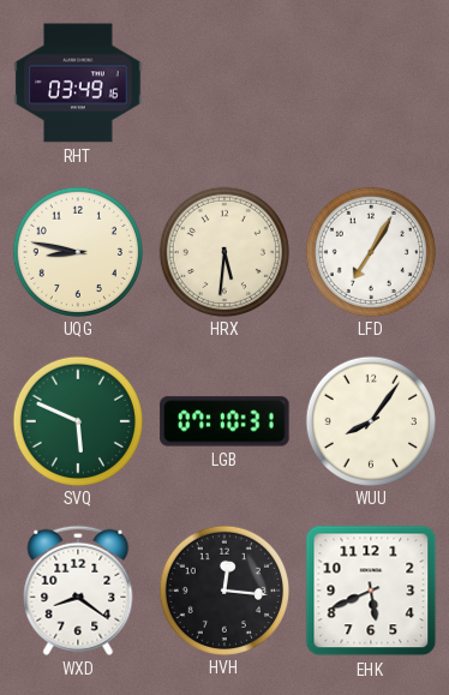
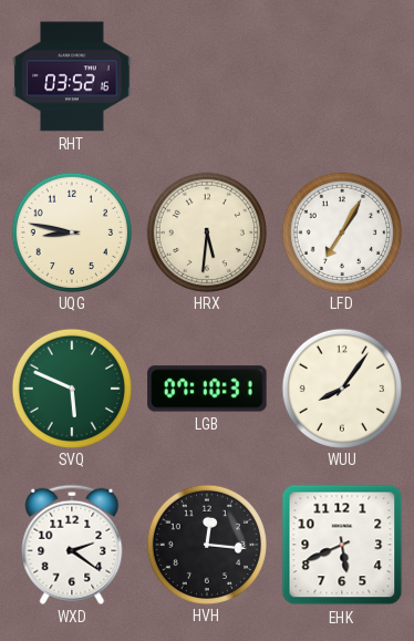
RHT: 03:49 -> 03:52 (72, 76)
WXD: 8:21 -> 2:21 (72, 545)
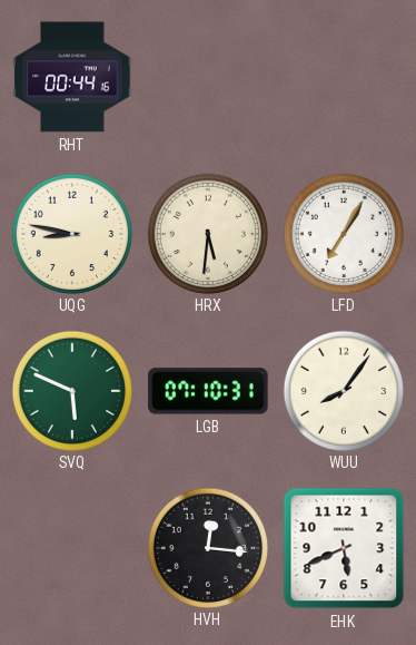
RHT: 03:52 -> 00:44 (72, 77)
WXD: 2:21 -> none (72, 545)
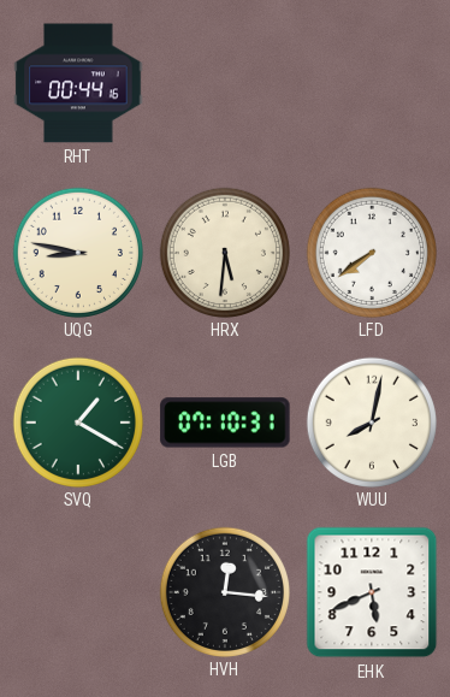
LFD: 7:05 -> 7:39 (371, 252)
SVQ: 5:49 -> 1:20 (77, 421)
WUU: 8:06 -> 8:02 (371, 421)
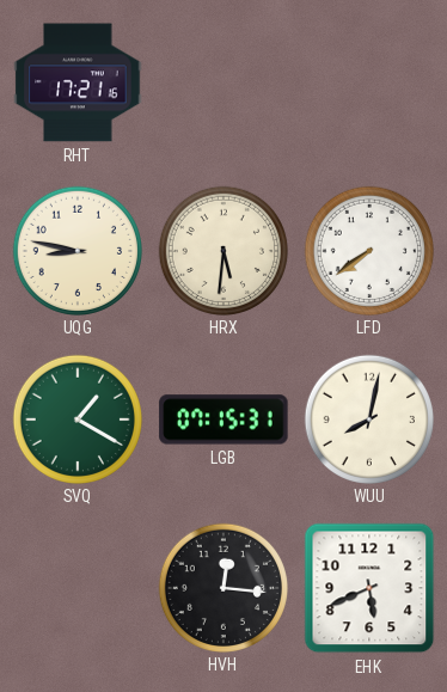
RHT: 00:44 -> 17:21 (78, 82)
LGB: 07:10 -> 07:15 (223, 420)
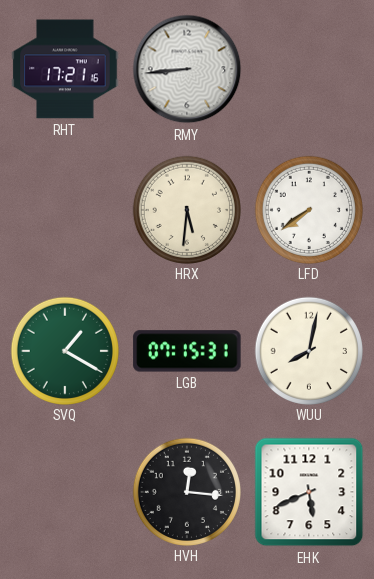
RMY: none -> 8:44 (187, 69)
UQG: 8:47 -> none (76, 250)
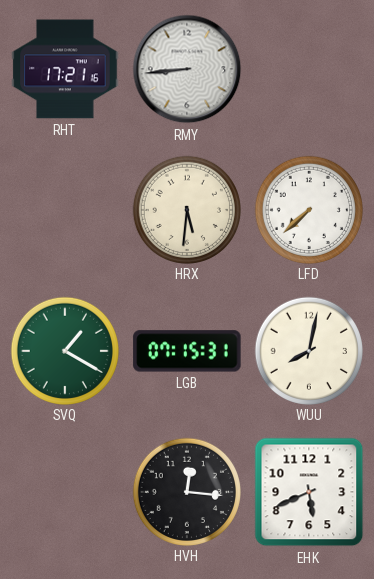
LFD: 7:39 -> 7:38 (308, 209)
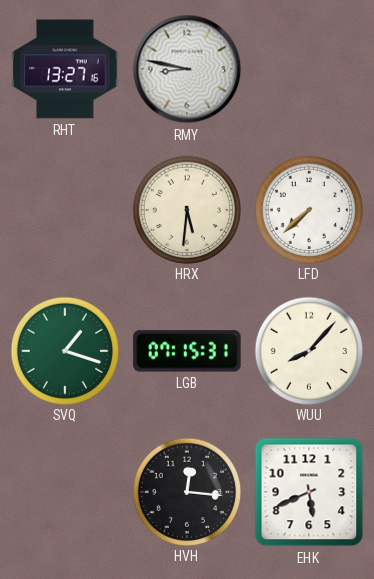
RHT: 17:21 -> 13:27 (65, 69)
RMY: 8:44 -> 8:47 (187, 69)
SVQ: 1:20 -> 1:18 (64, 350)
WUU: 8:02 -> 8:07 (308, 350)
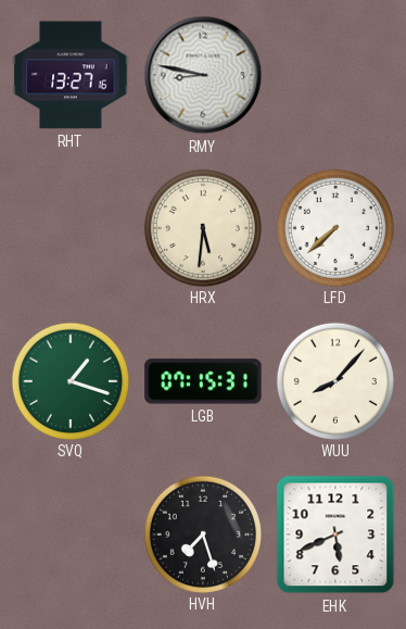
HVH: 12:16 -> 7:27 (202, 533)
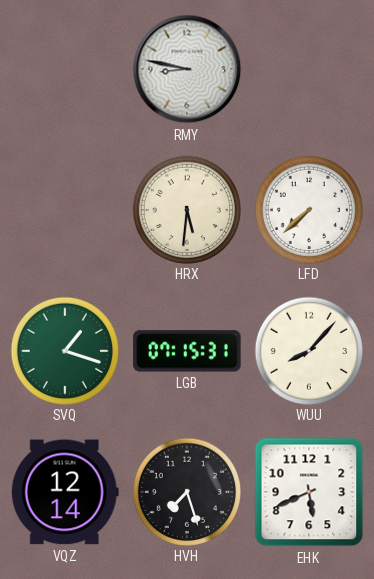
RHT: 13:27 -> none (71, 75)
VQZ: none -> 12:14 (65, 492)
